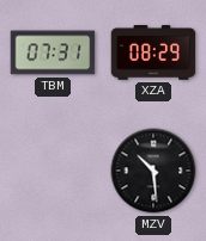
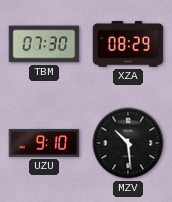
TBM: 07:31 -> 07:30 (44, 44)
UZU: none -> 9:10 (44, 143)
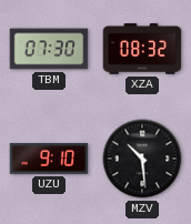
XZA: 08:29 -> 08:32 (142, 49)
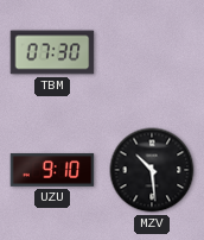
XZA: 08:32 -> none (142, 49)
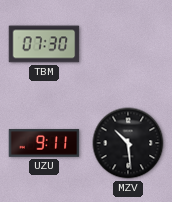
UZU: 9:10 -> 9:11 (44, 143)
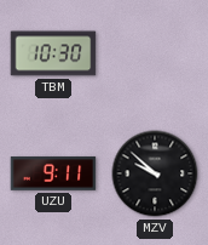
TBM: 07:30 -> 10:30 (53, 53)
MZV: 10:29 -> 9:52 (155, 173)
